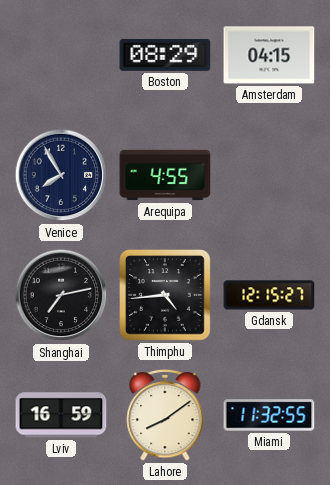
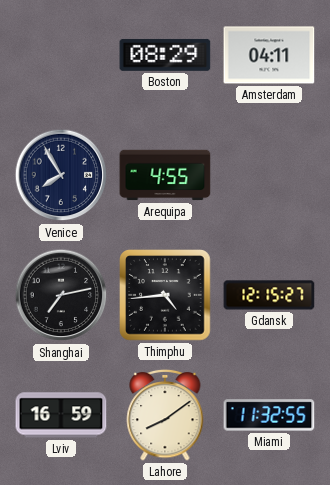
Amsterdam: 04:15 -> 04:11 (269, 55)
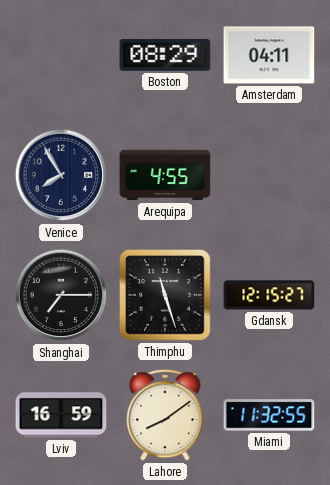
Shanghai: 7:13 -> 7:15 (61, 295)
Thimphu: 4:44 -> 11:27 (165, 295)
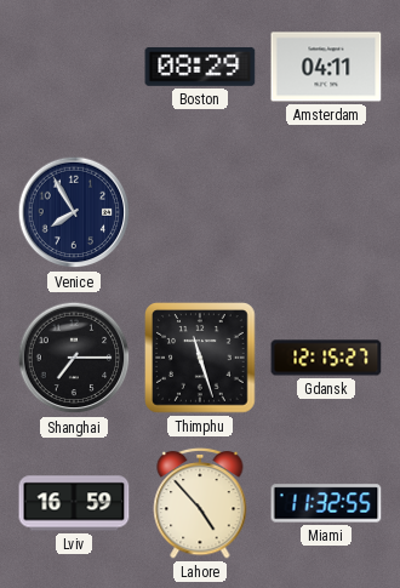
Arequipa: 4:55 -> none (165, 175)
Lahore: 8:09 -> 4:53 (200, 503)
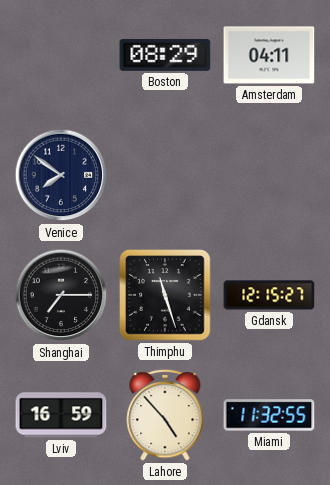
Venice: 7:55 -> 7:51 (61, 175)
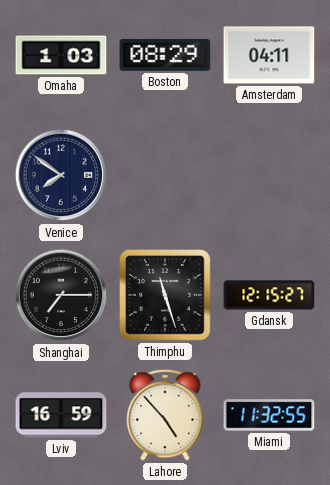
Omaha: none -> 1:03 (61, 55)
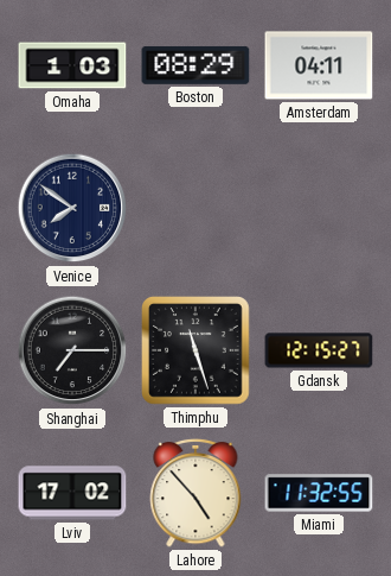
Lviv: 16:59 -> 17:02 (72, 493)
